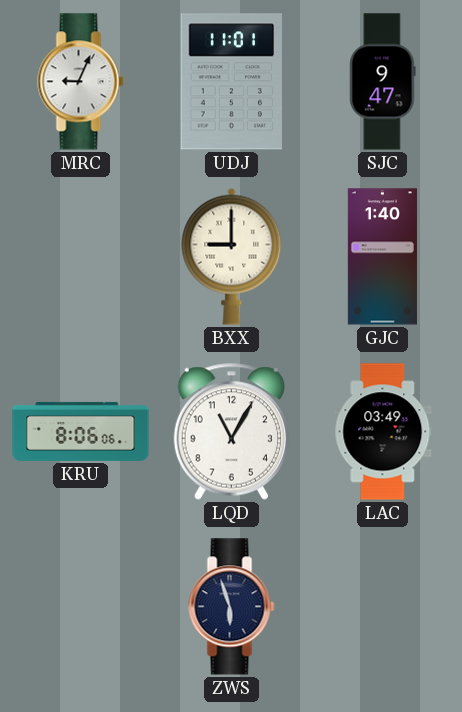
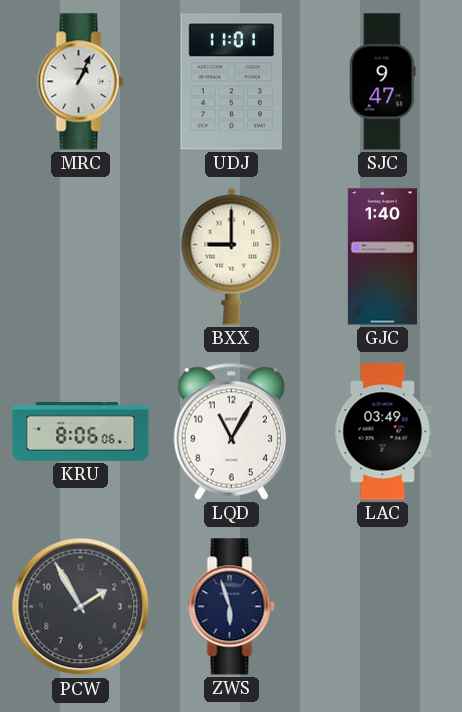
MRC: 9:04 -> 1:04 (81, 82)
PCW: none -> 1:55 (81, 607)
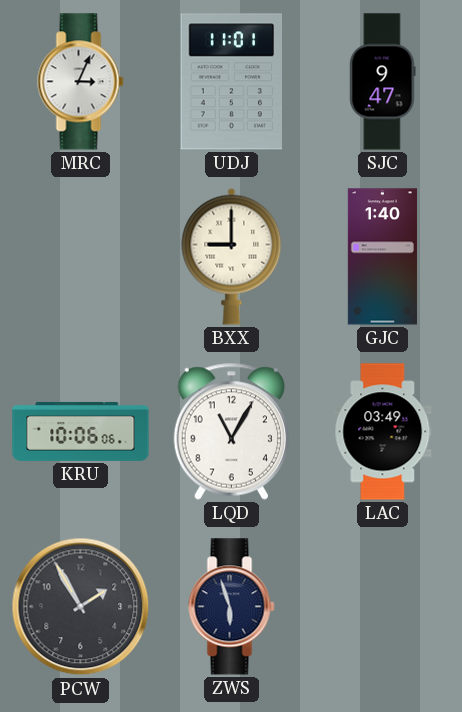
MRC: 1:04 -> 3:04 (81, 82)
KRU: 8:06 -> 10:06 (81, 431)
